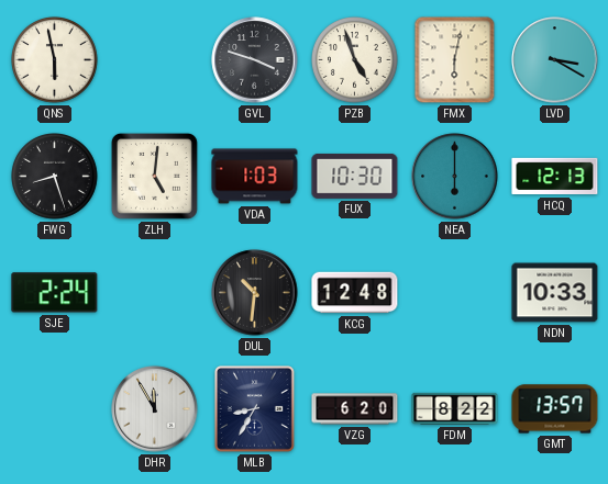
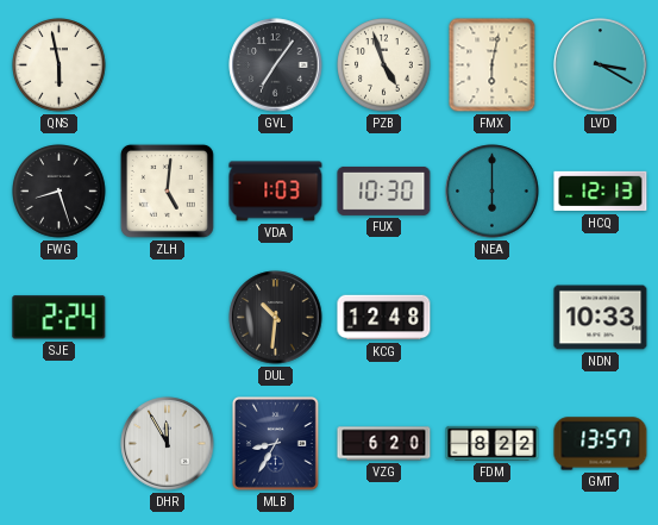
GVL: 3:48 -> 7:06 (276, 65)
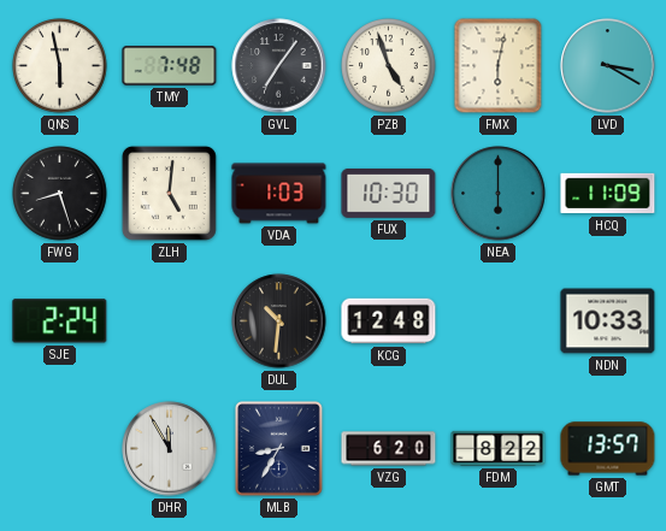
TMY: none -> 7:48 (170, 66)
HCQ: 12:13 -> 11:09 (608, 194)
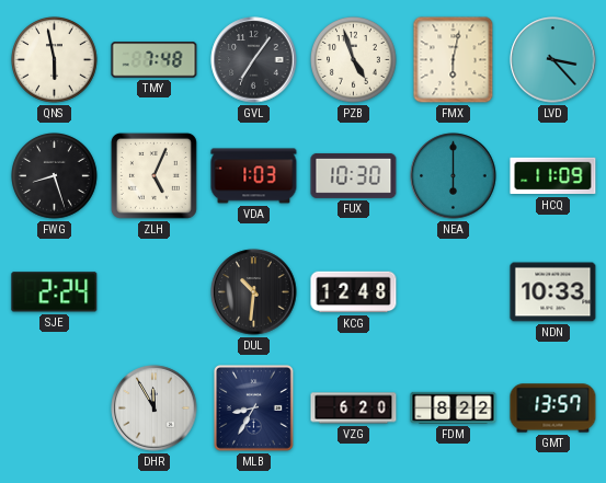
LVD: 3:20 -> 3:23 (553, 60)
ZLH: 5:01 -> 5:04 (153, 175)
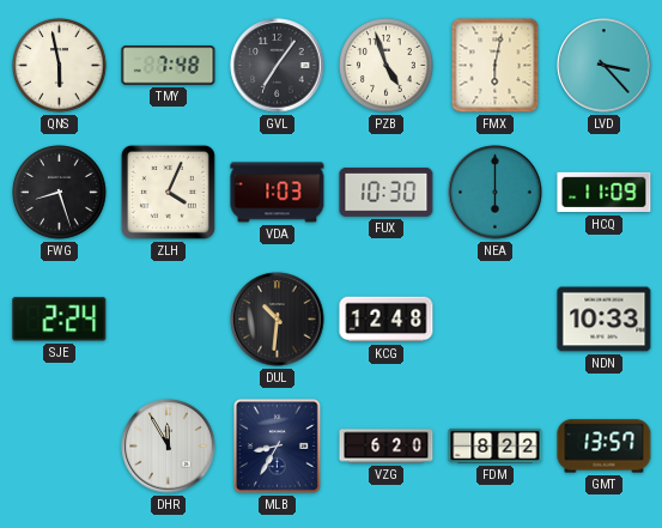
ZLH: 5:04 -> 4:04 (168, 192)
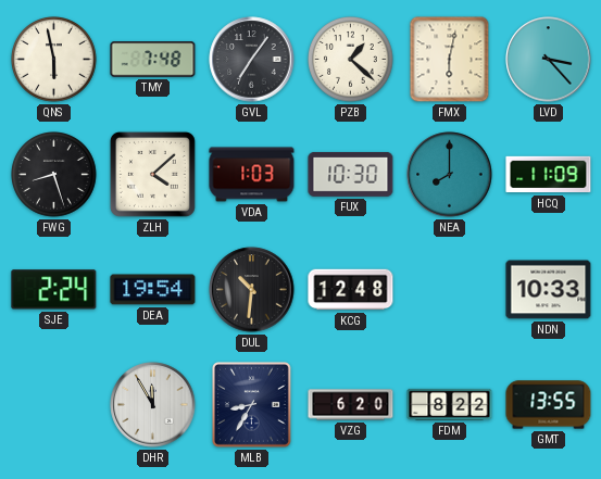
PZB: 4:57 -> 1:22 (351, 60)
ZLH: 4:04 -> 4:08 (152, 174)
NEA: 6:00 -> 8:00 (450, 175)
DEA: none -> 19:54 (153, 290)
GMT: 13:57 -> 13:55 (549, 405)
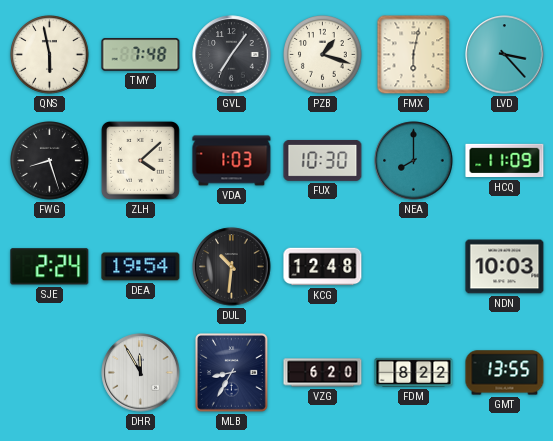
PZB: 1:22 -> 1:18 (323, 55)
NDN: 10:33 -> 10:03 (505, 267)
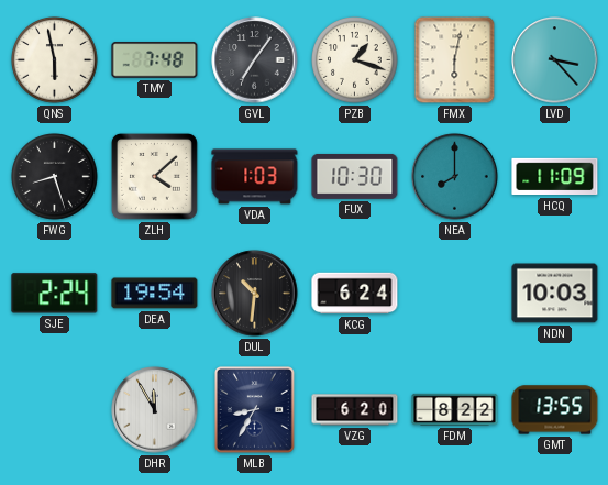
KCG: 12:48 -> 6:24 (355, 294)
